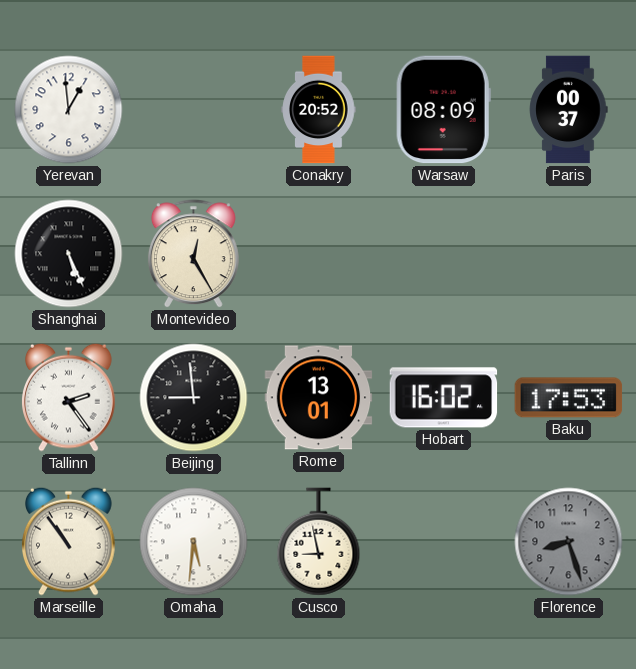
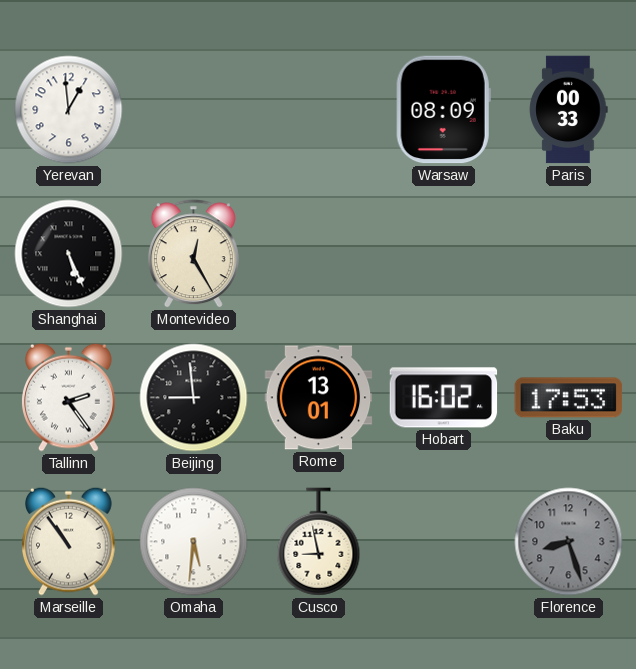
Conakry: 20:52 -> none (319, 110)
Paris: 00:37 -> 00:33 (569, 110)
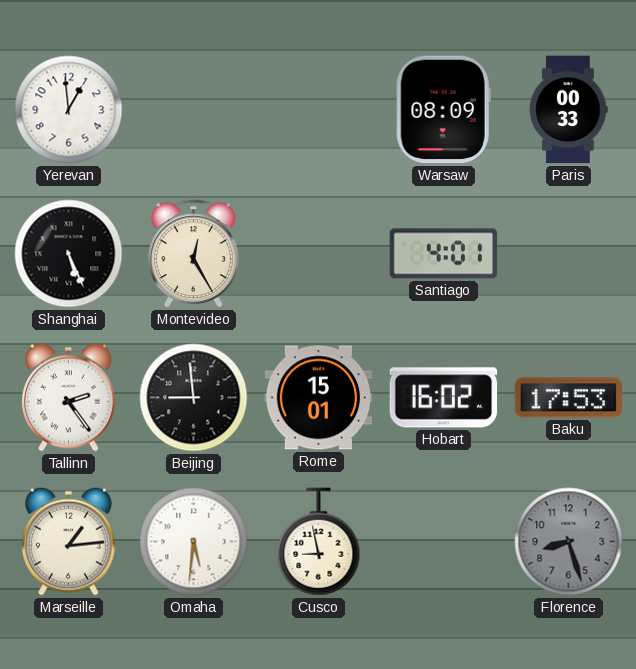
Santiago: none -> 4:01 (444, 254)
Rome: 13:01 -> 15:01 (319, 398)
Marseille: 10:54 -> 1:14 (69, 541)
